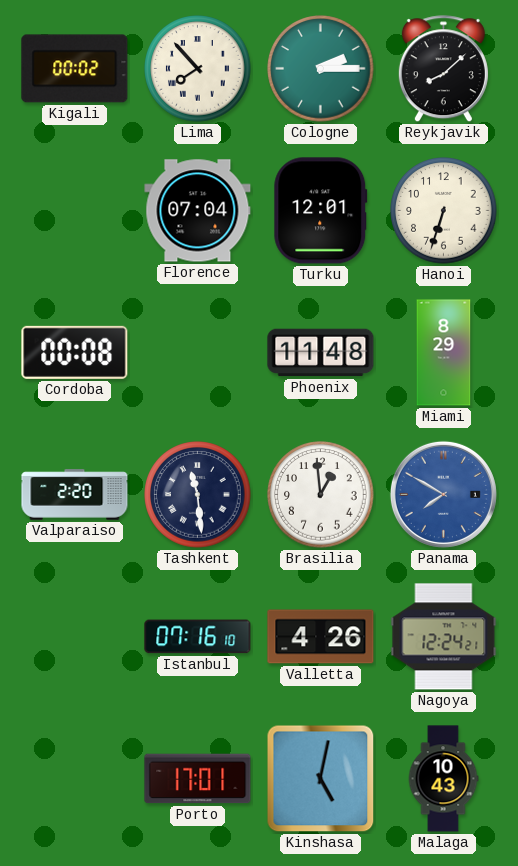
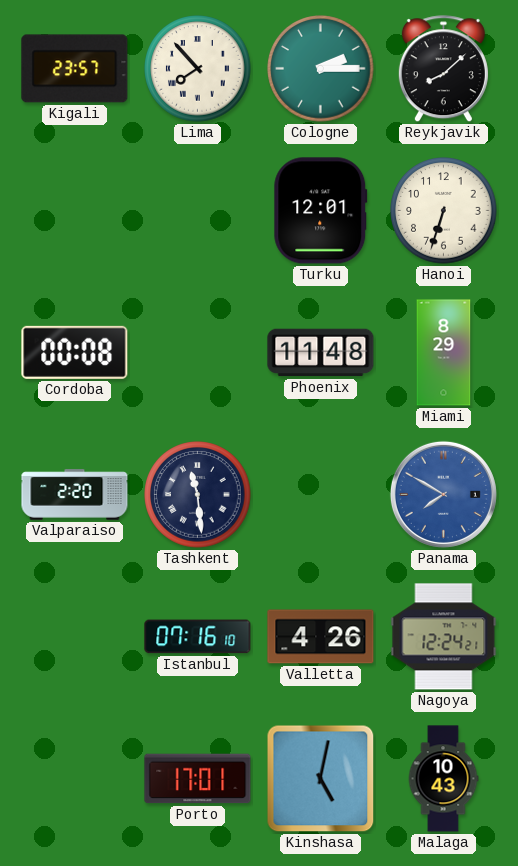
Kigali: 00:02 -> 23:57 (75, 69)
Florence: 07:04 -> none (198, 211)
Brasilia: 12:59 -> none (321, 495)
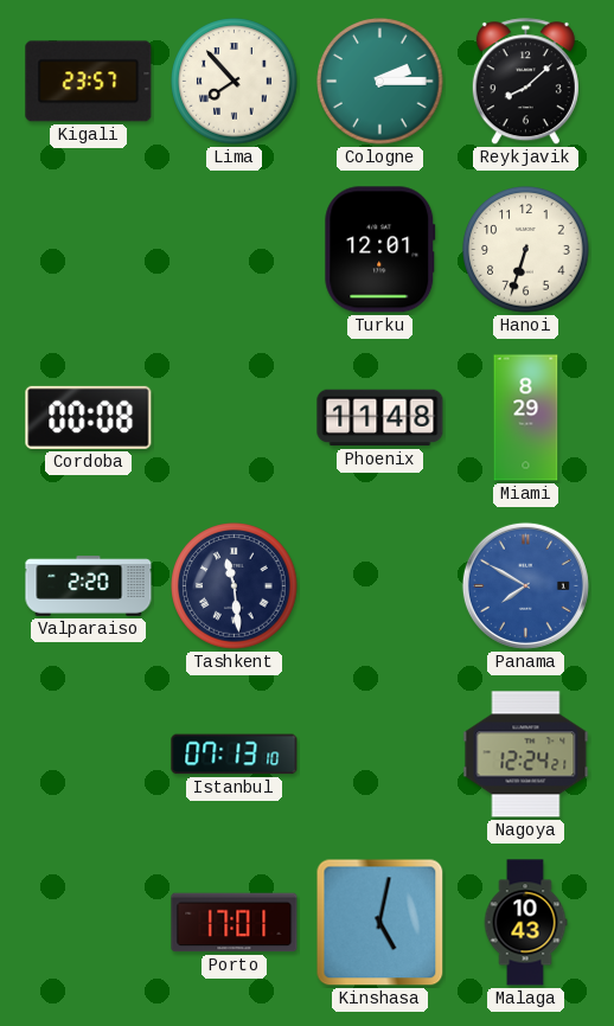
Istanbul: 07:16 -> 07:13 (235, 755)
Valletta: 4:26 -> none (321, 637)
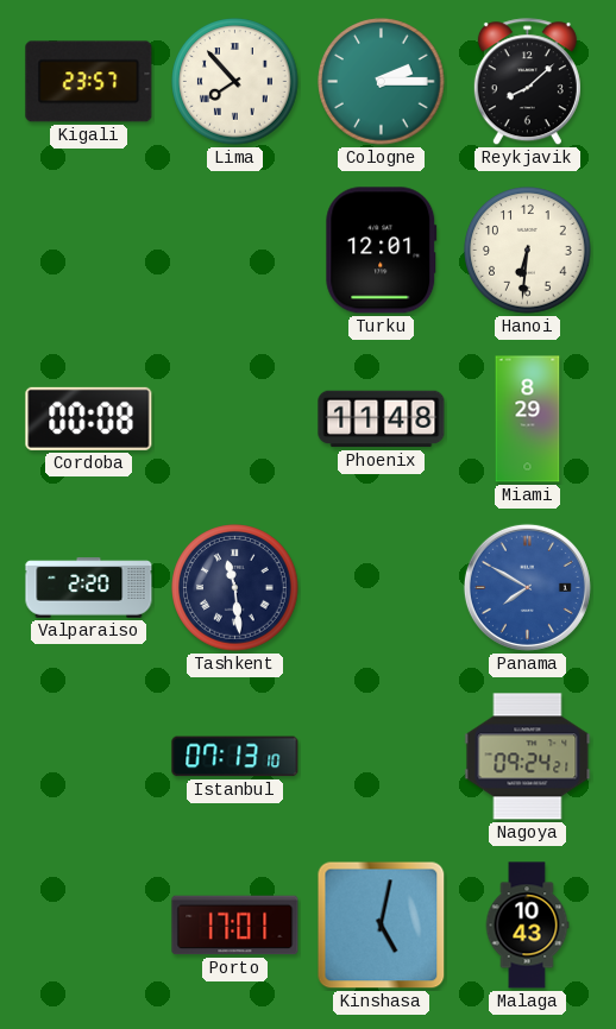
Hanoi: 6:33 -> 6:31 (528, 251)
Nagoya: 12:24 -> 09:24 (528, 757)
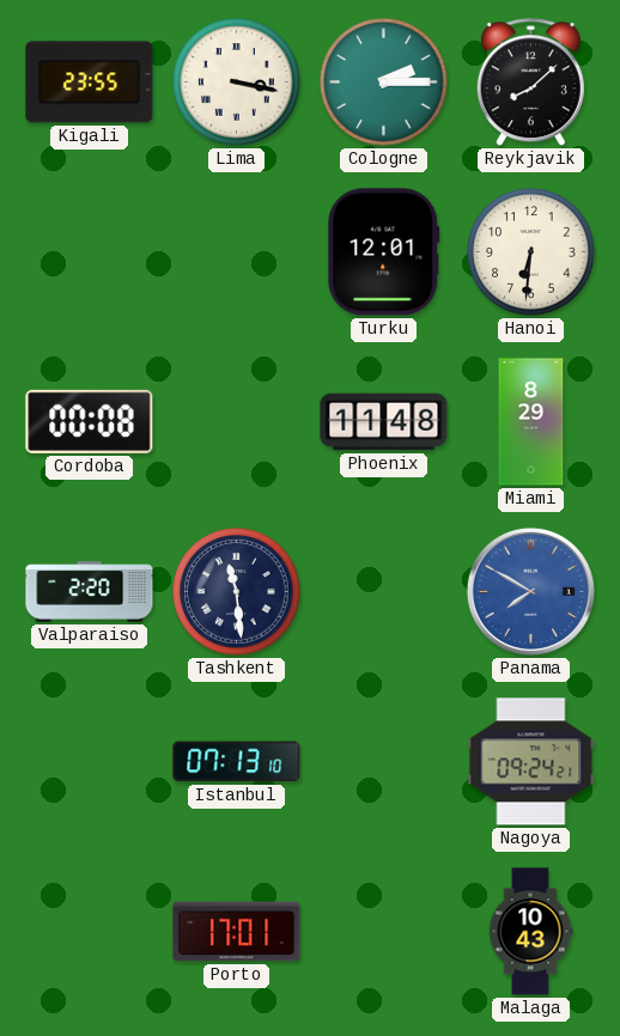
Kigali: 23:57 -> 23:55 (90, 83)
Lima: 7:53 -> 3:17 (237, 83)
Kinshasa: 5:02 -> none (382, 926)
